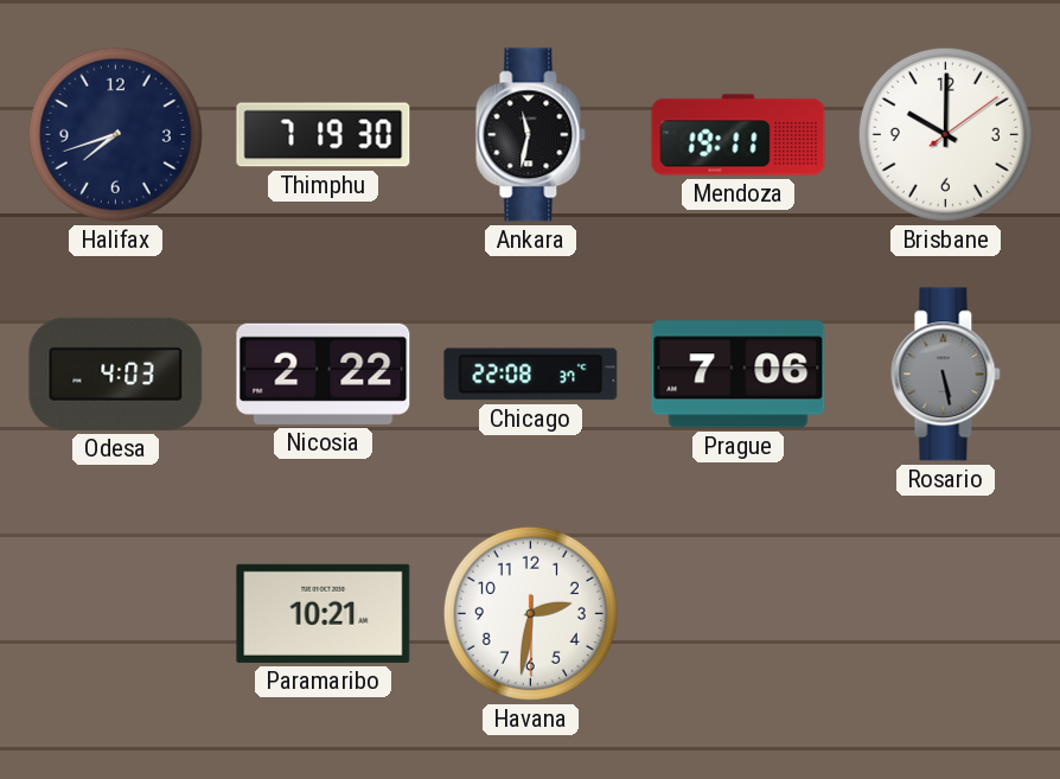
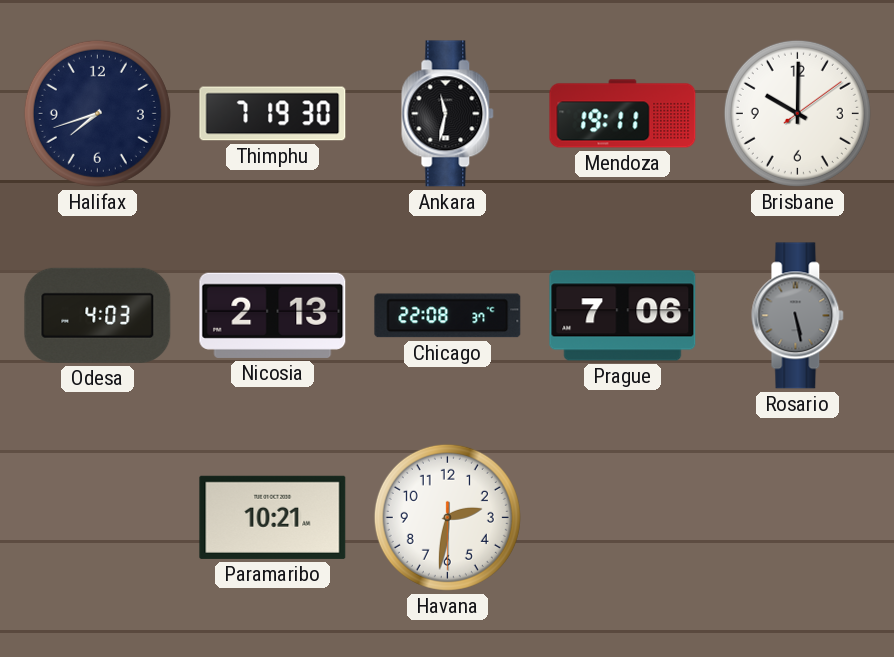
Nicosia: 2:22 -> 2:13 (273, 315)
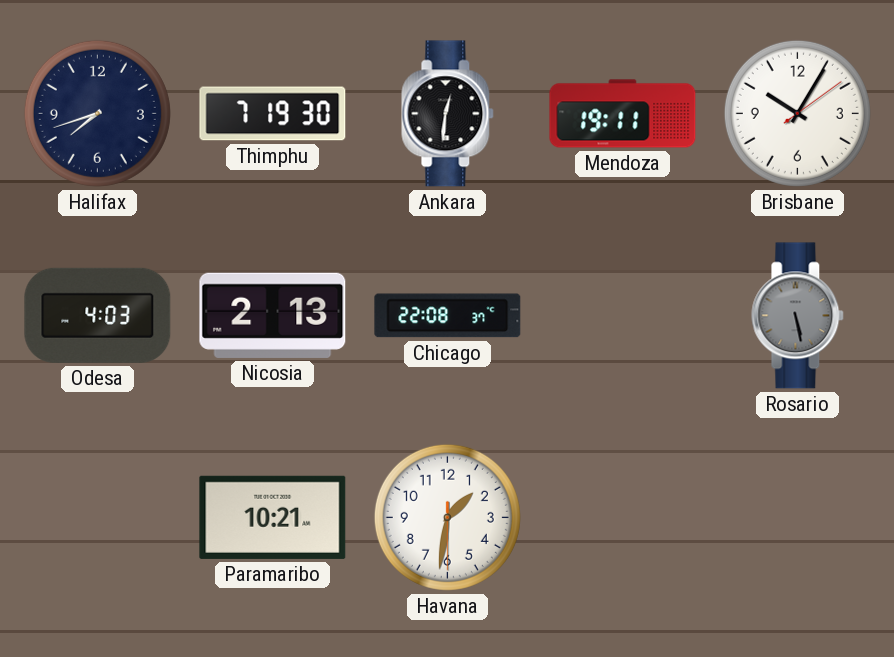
Ankara: 11:32 -> 12:31 (448, 114)
Brisbane: 10:00 -> 10:05 (797, 113)
Prague: 7:06 -> none (623, 316)
Havana: 2:31 -> 1:31 (447, 517)
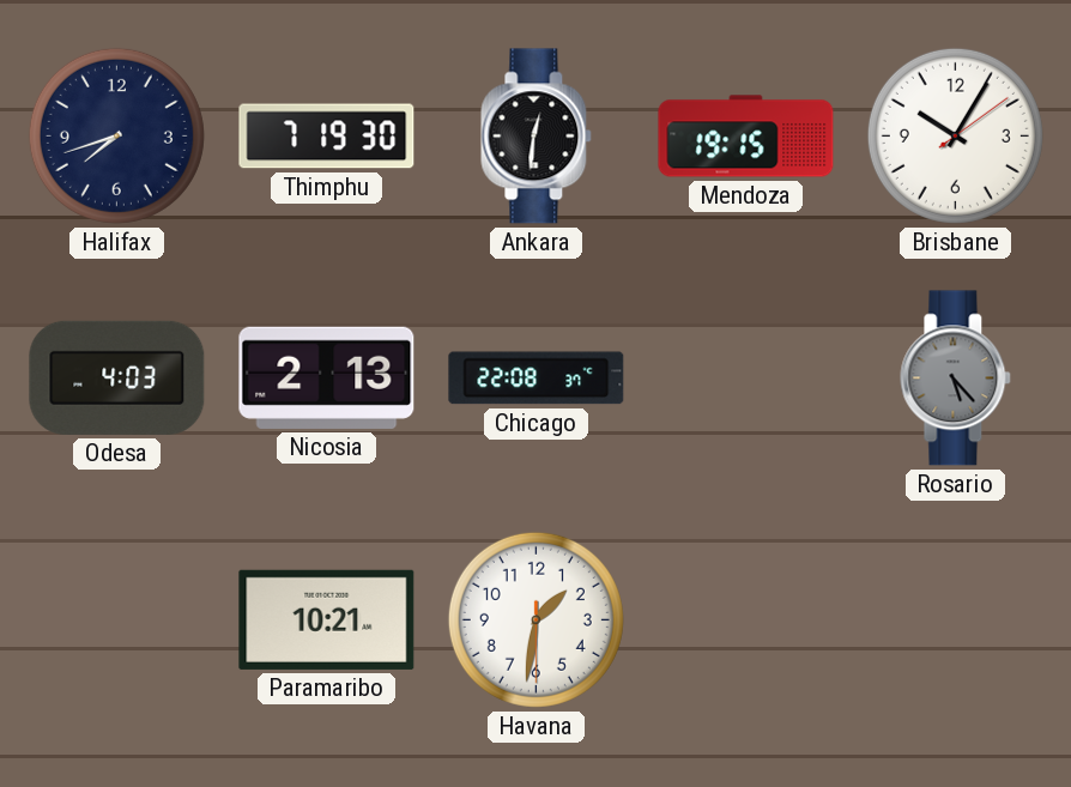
Mendoza: 19:11 -> 19:15 (746, 137)
Rosario: 5:28 -> 5:23 (956, 379)
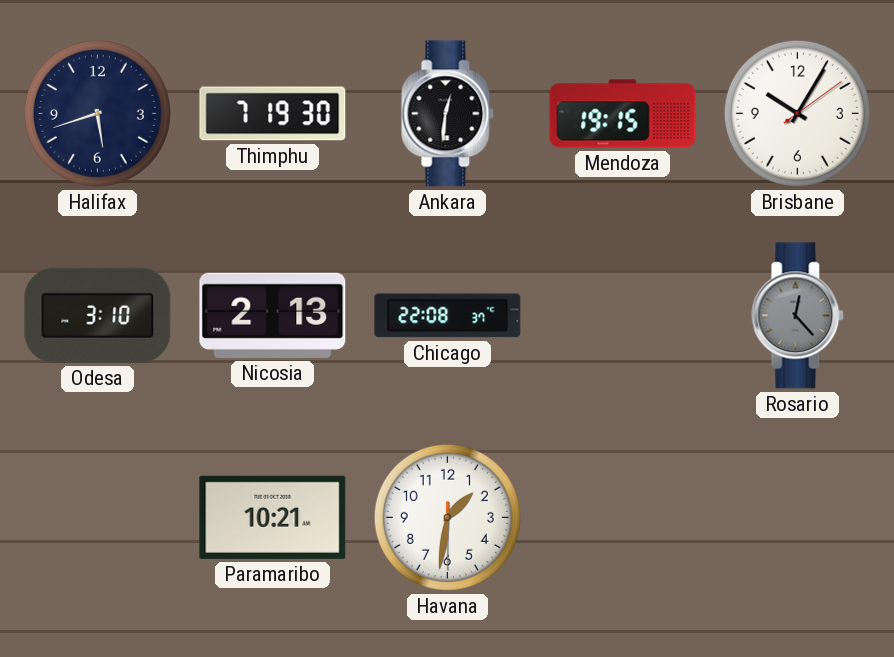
Halifax: 7:42 -> 5:42 (97, 113)
Odesa: 4:03 -> 3:10 (98, 315)
Rosario: 5:23 -> 12:23 (798, 316)
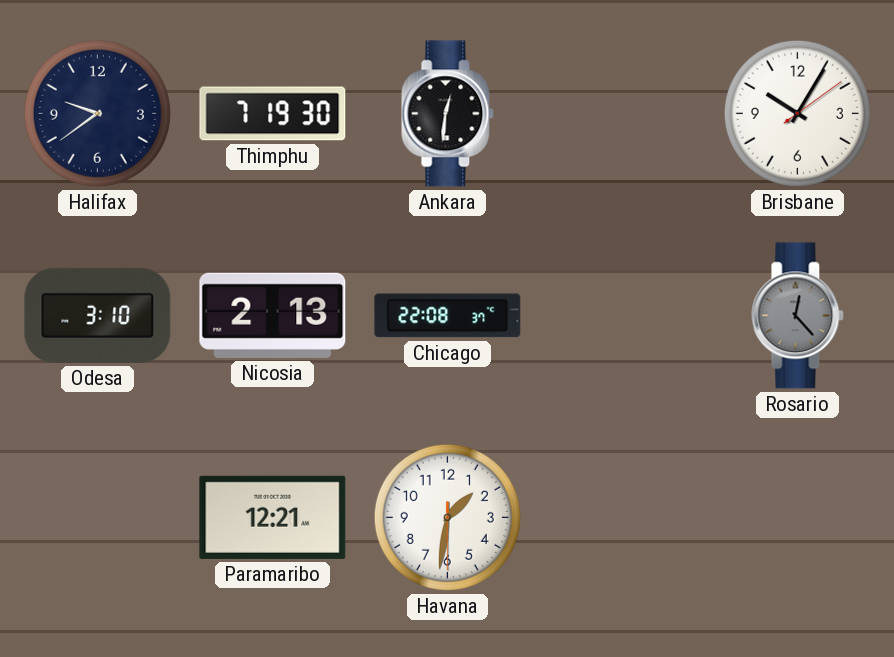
Halifax: 5:42 -> 9:39 (97, 113)
Mendoza: 19:15 -> none (623, 114)
Paramaribo: 10:21 -> 12:21 (273, 517)
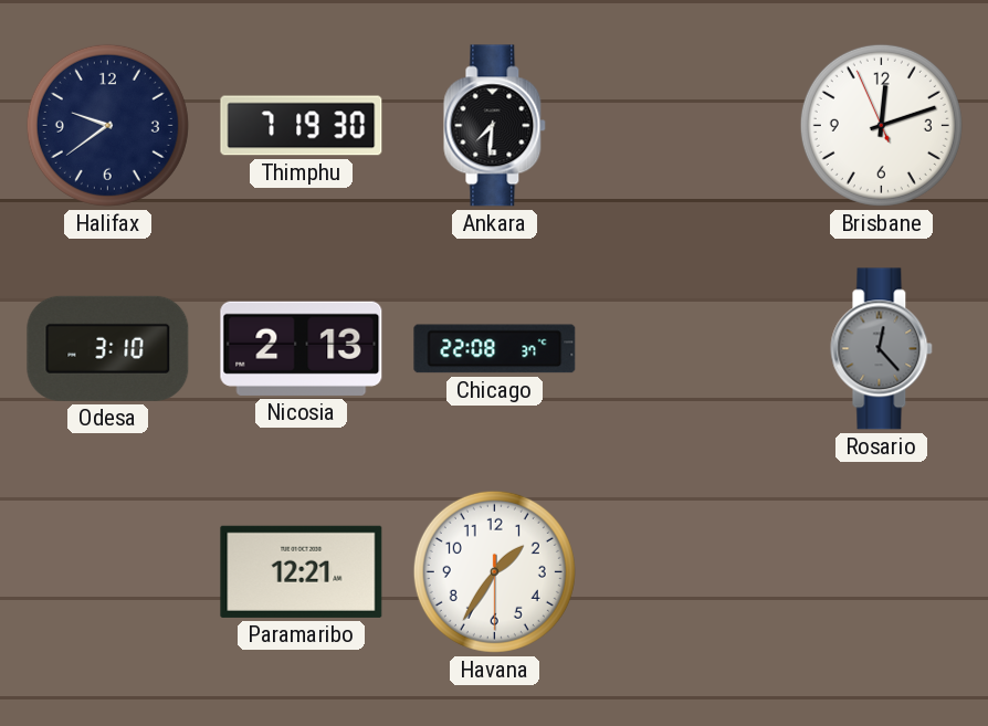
Ankara: 12:31 -> 7:31 (495, 126)
Brisbane: 10:05 -> 12:11 (881, 125)
Havana: 1:31 -> 1:35 (494, 571)
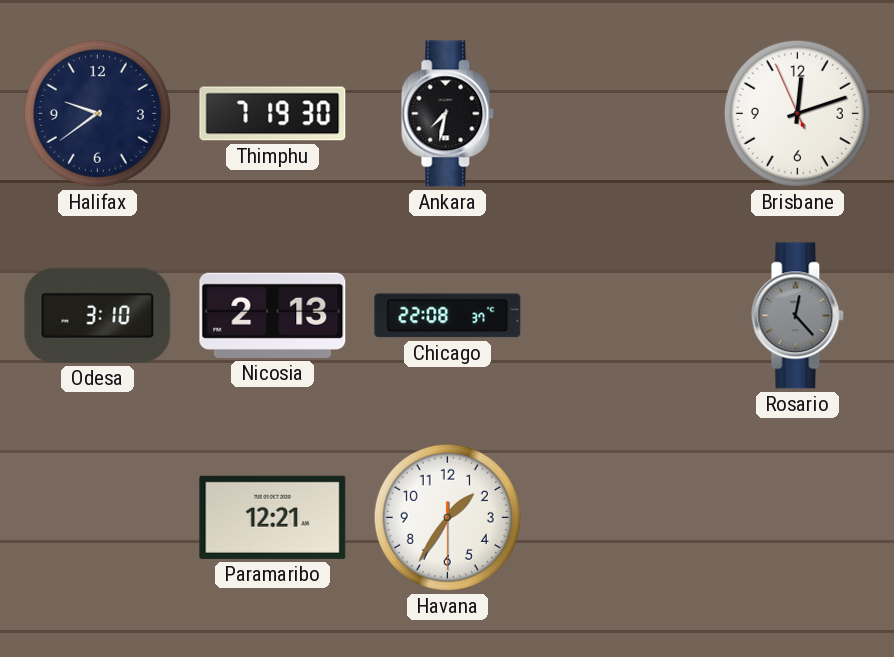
Ankara: 7:31 -> 7:32 (448, 114)
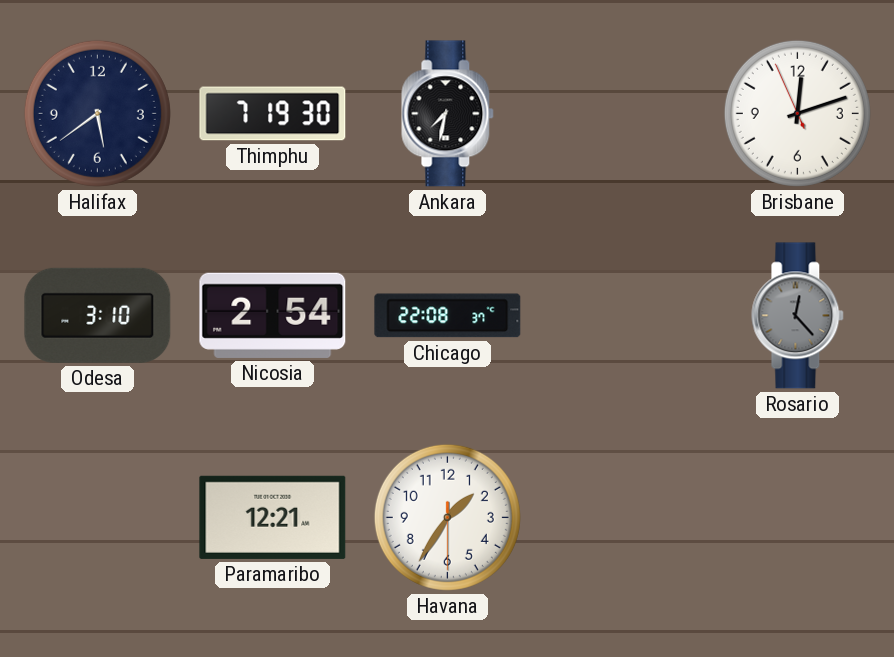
Halifax: 9:39 -> 5:39 (97, 113)
Nicosia: 2:13 -> 2:54 (273, 315)
